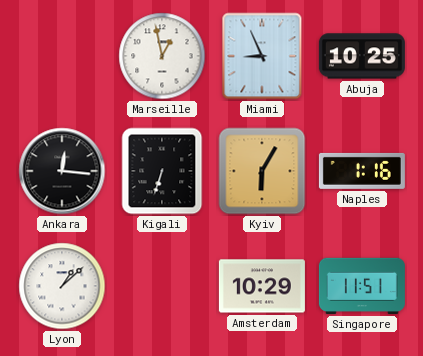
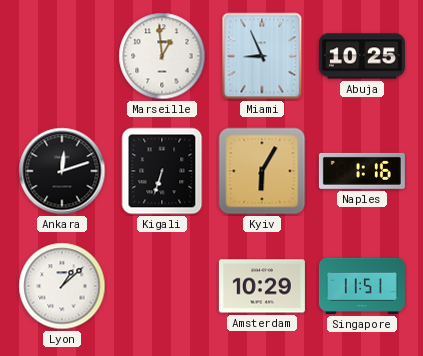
Marseille: 12:58 -> 12:59 (162, 56)
Ankara: 12:16 -> 12:12 (62, 171)
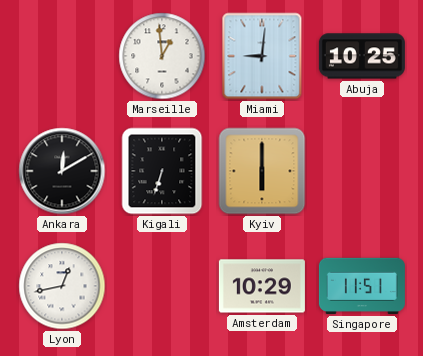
Miami: 8:56 -> 9:01 (262, 56)
Ankara: 12:12 -> 12:10 (62, 171)
Kyiv: 6:05 -> 6:00 (262, 171)
Naples: 1:16 -> none (362, 171)
Lyon: 1:08 -> 12:43 (62, 286)
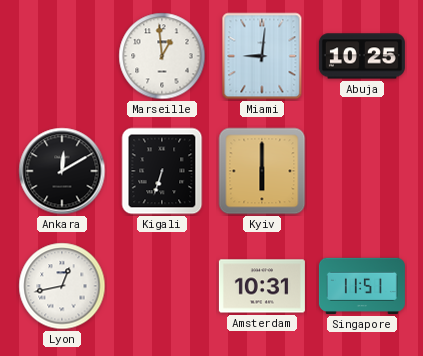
Amsterdam: 10:29 -> 10:31 (262, 286)
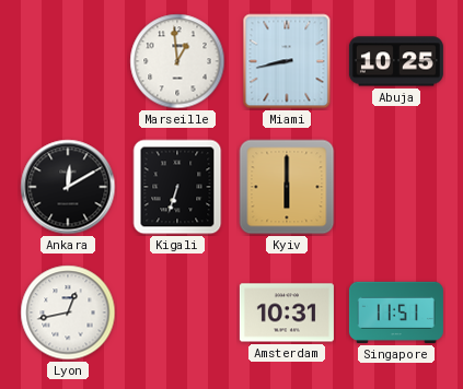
Miami: 9:01 -> 8:43 (287, 61)
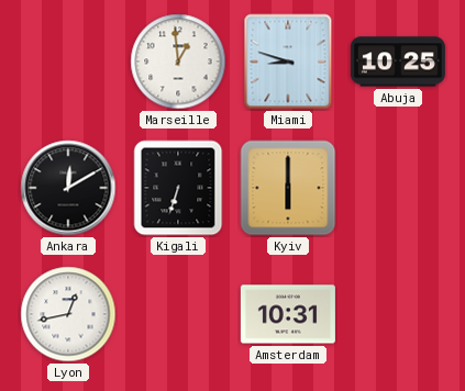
Miami: 8:43 -> 8:48 (288, 62)
Singapore: 11:51 -> none (396, 313)
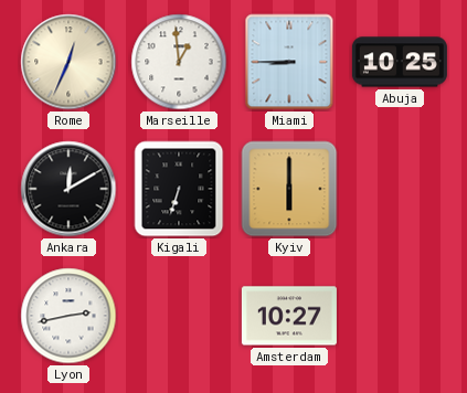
Rome: none -> 12:34 (68, 62)
Miami: 8:48 -> 8:45 (289, 62)
Lyon: 12:43 -> 2:43 (68, 316)
Amsterdam: 10:31 -> 10:27 (289, 316)
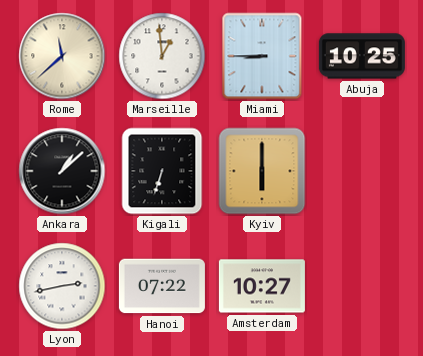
Rome: 12:34 -> 11:38 (62, 56)
Ankara: 12:10 -> 1:08 (62, 171)
Hanoi: none -> 07:22 (162, 286)
